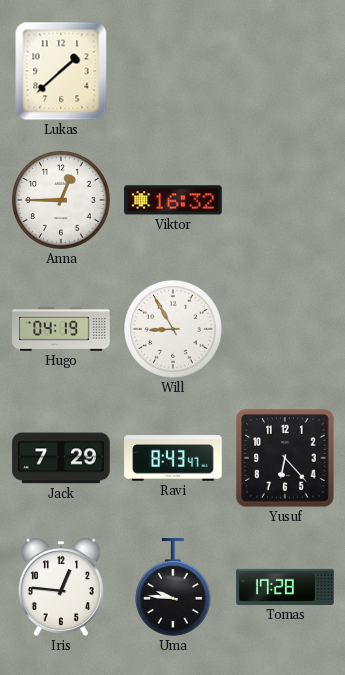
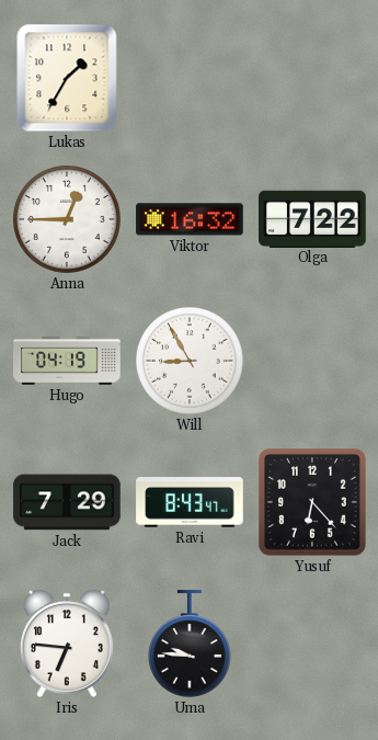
Lukas: 1:38 -> 1:35 (67, 78)
Olga: none -> 7:22 (312, 218)
Iris: 12:46 -> 6:46 (67, 644)
Tomas: 17:28 -> none (285, 587)
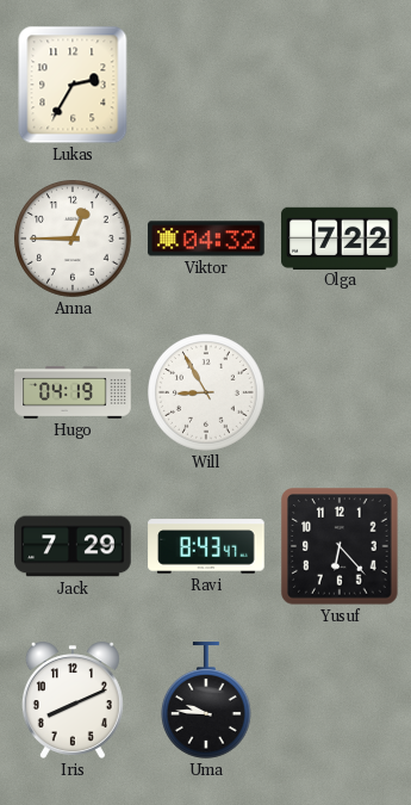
Lukas: 1:35 -> 2:35 (73, 85)
Viktor: 16:32 -> 04:32 (206, 239)
Iris: 6:46 -> 8:11 (73, 700)
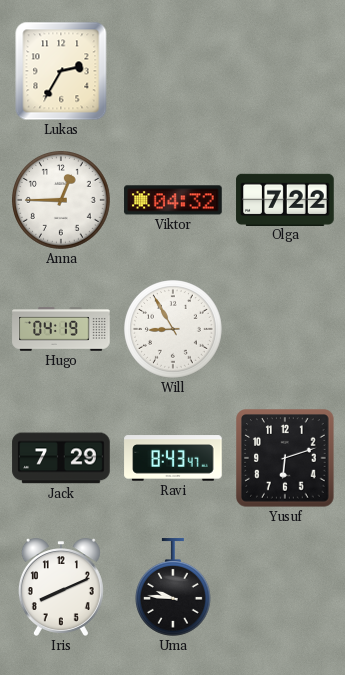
Yusuf: 6:23 -> 6:12 (285, 458)
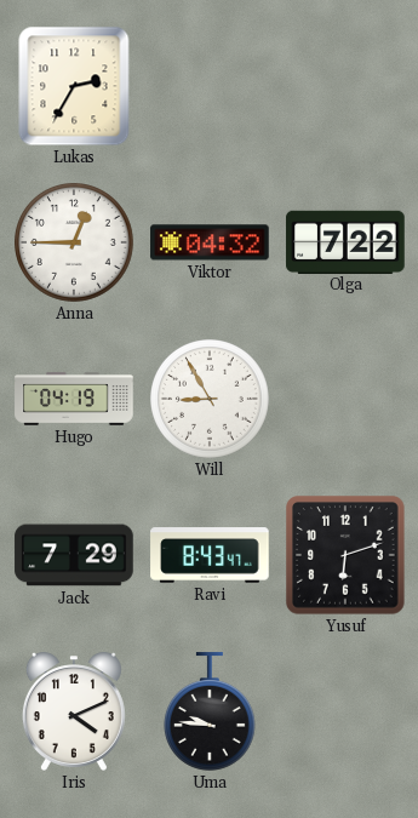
Iris: 8:11 -> 4:11 (74, 711)
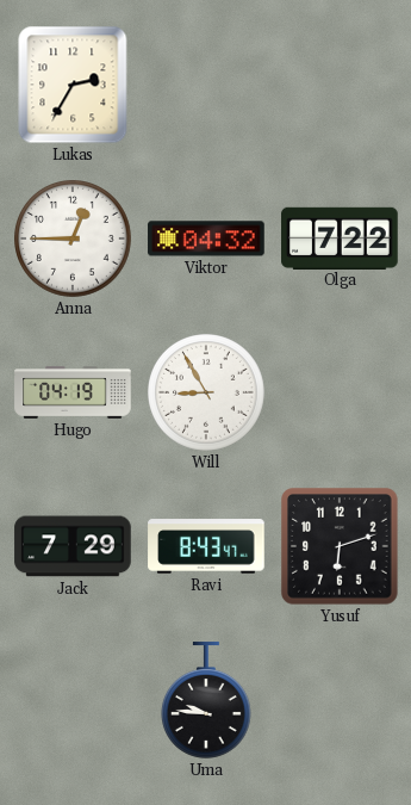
Iris: 4:11 -> none (74, 711)
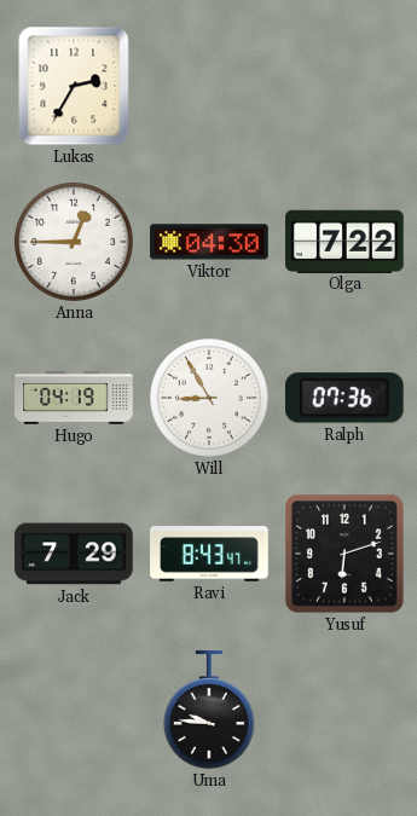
Viktor: 04:32 -> 04:30 (209, 242)
Ralph: none -> 07:36 (344, 398)
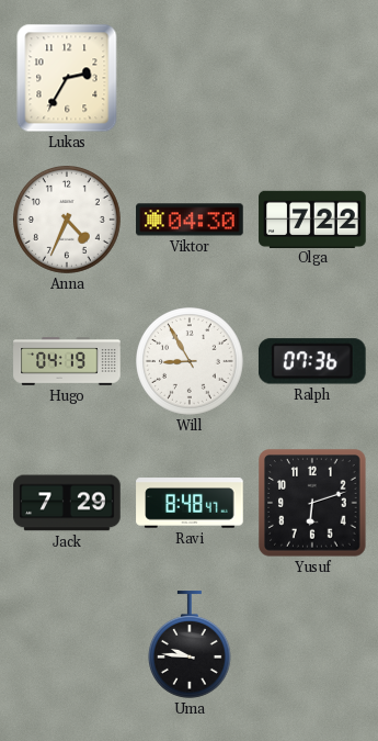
Anna: 12:45 -> 4:34 (68, 221)
Ravi: 8:43 -> 8:48 (190, 503)
